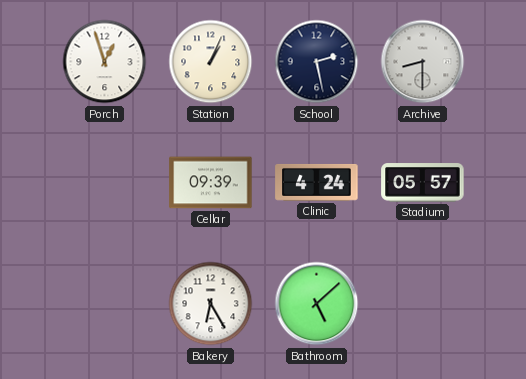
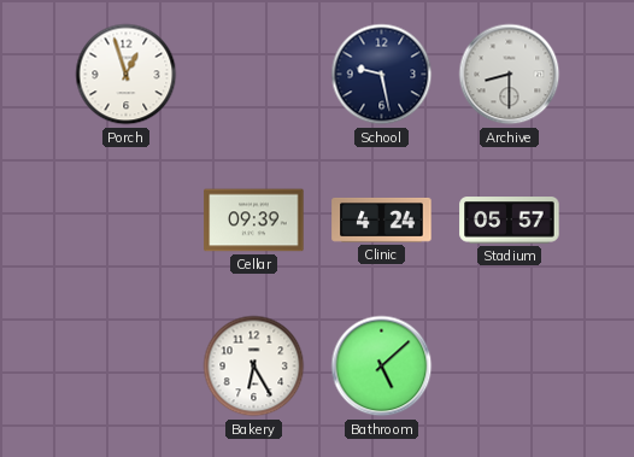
Station: 1:04 -> none (211, 62)
School: 2:28 -> 9:28 (382, 75)
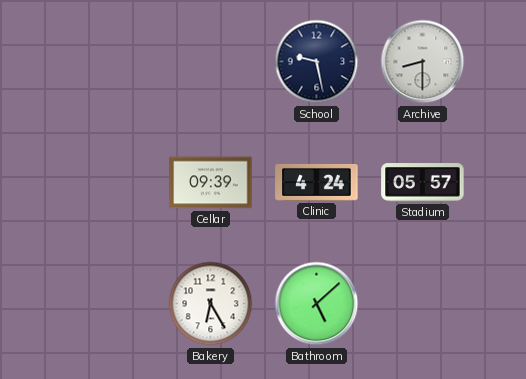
Porch: 12:57 -> none (127, 75)
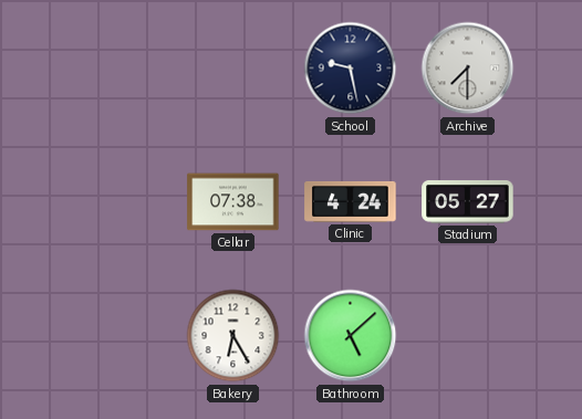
Archive: 8:30 -> 7:30 (468, 69)
Cellar: 09:39 -> 07:38 (233, 202)
Stadium: 05:57 -> 05:27 (468, 202)
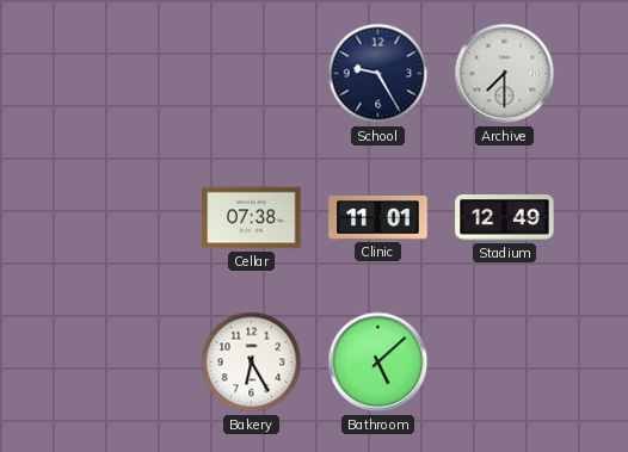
School: 9:28 -> 9:25 (378, 74)
Clinic: 4:24 -> 11:01 (378, 217)
Stadium: 05:27 -> 12:49 (505, 218)
